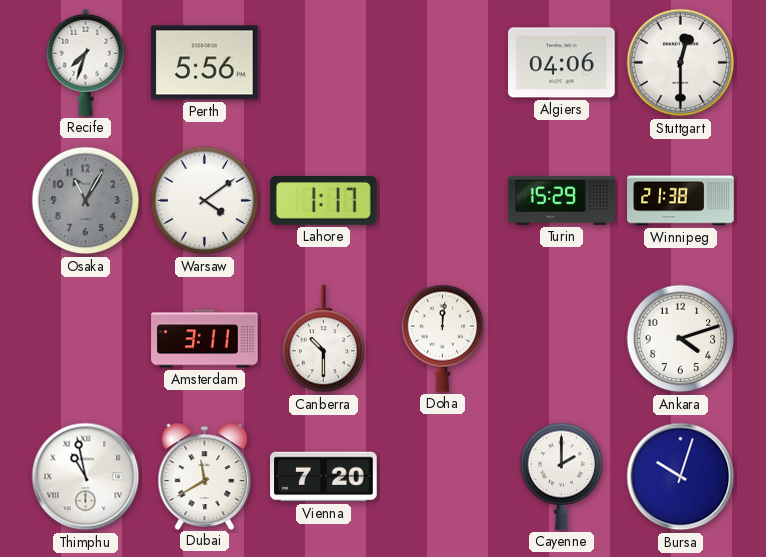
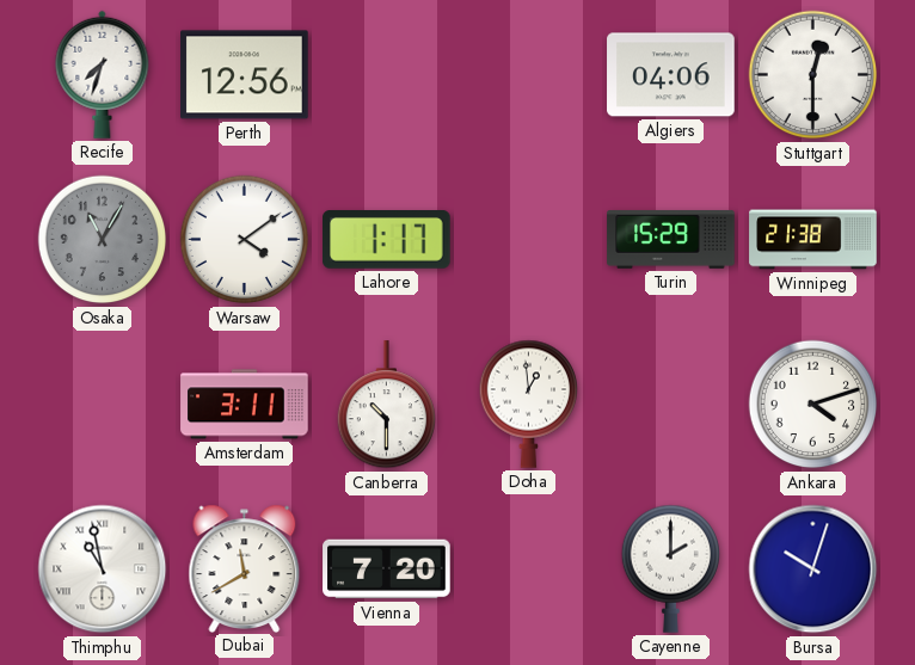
Perth: 5:56 -> 12:56 (245, 75)
Doha: 12:01 -> 12:59 (528, 404)
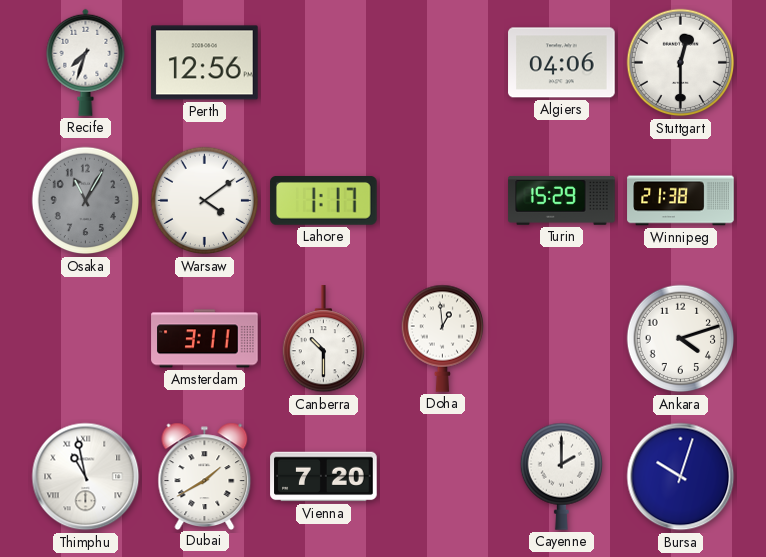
Dubai: 11:40 -> 1:40 (205, 476)
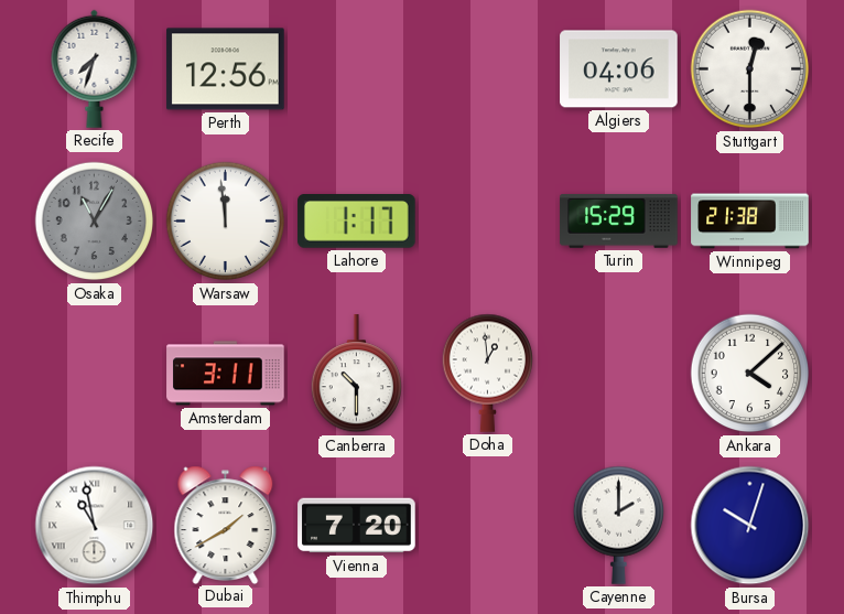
Warsaw: 4:09 -> 11:59 (226, 222)
Ankara: 4:12 -> 4:08 (750, 374)
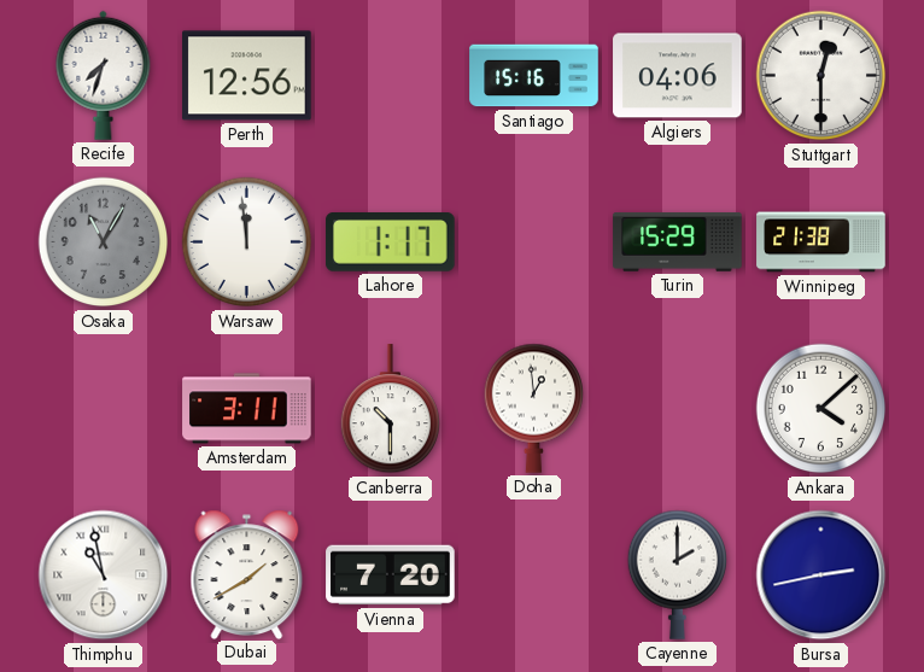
Santiago: none -> 15:16 (534, 76)
Bursa: 10:03 -> 2:43 (821, 575)
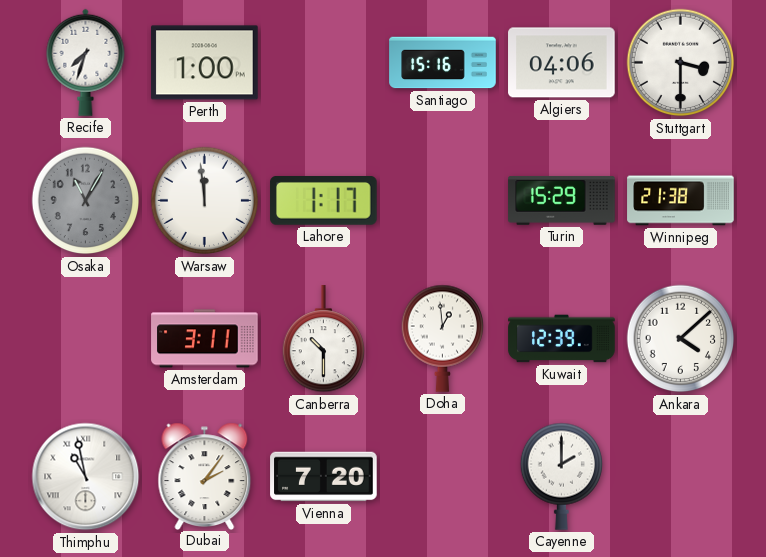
Perth: 12:56 -> 1:00 (205, 63)
Stuttgart: 12:30 -> 3:30 (681, 63)
Kuwait: none -> 12:39 (562, 339)
Dubai: 1:40 -> 2:06 (205, 476)
Bursa: 2:43 -> none (821, 575)
